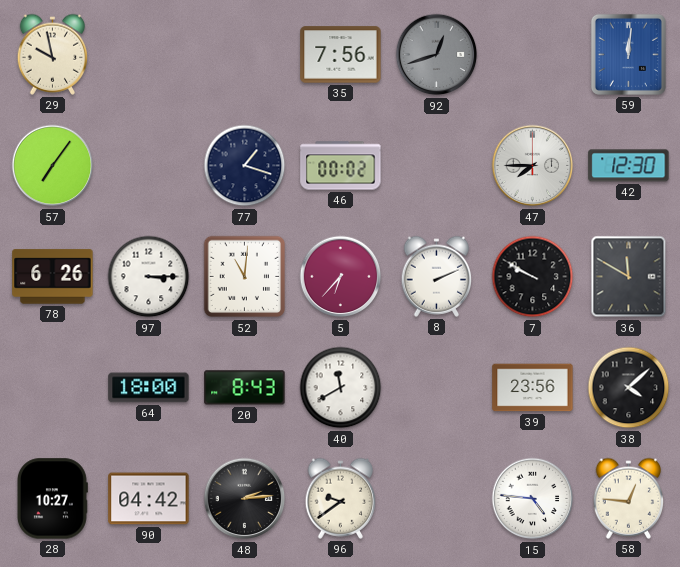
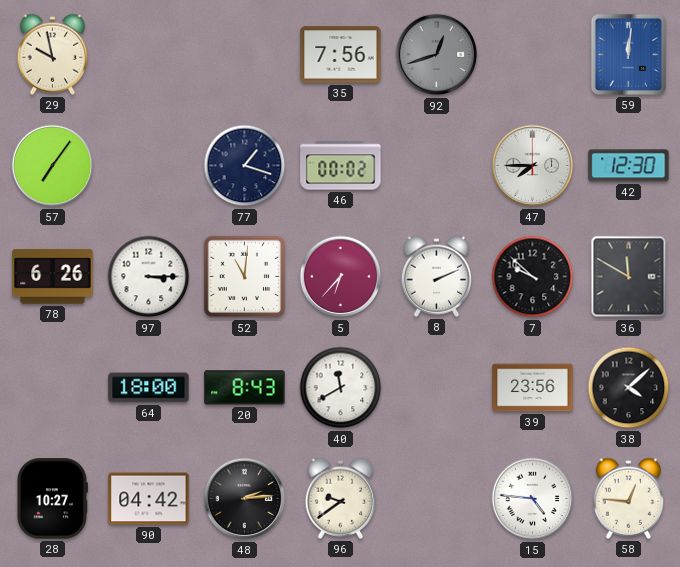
7: 9:50 -> 9:52 (533, 277)
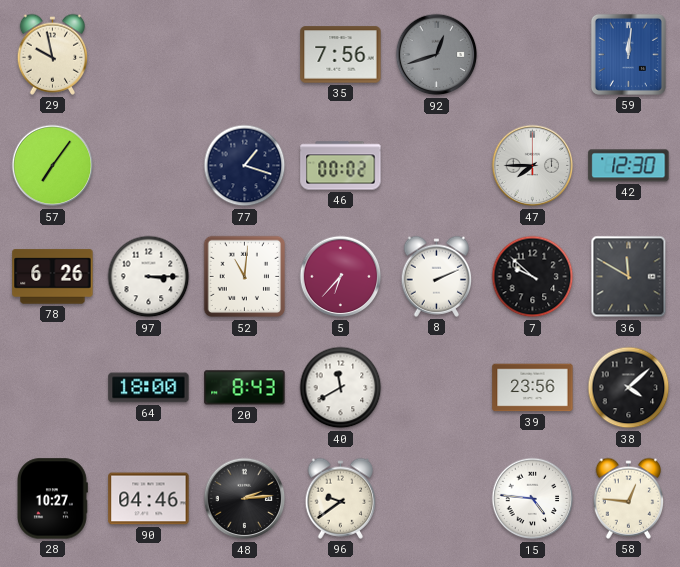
90: 04:42 -> 04:46 (149, 499)
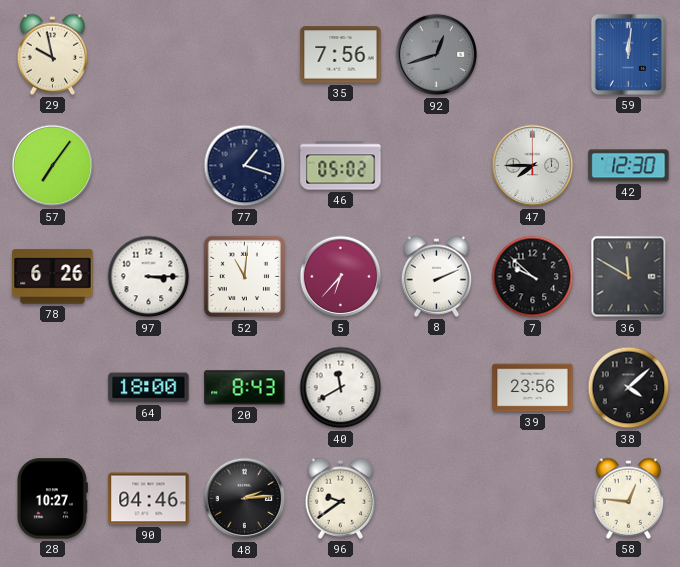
46: 00:02 -> 05:02 (341, 166)
15: 4:46 -> none (533, 499)
